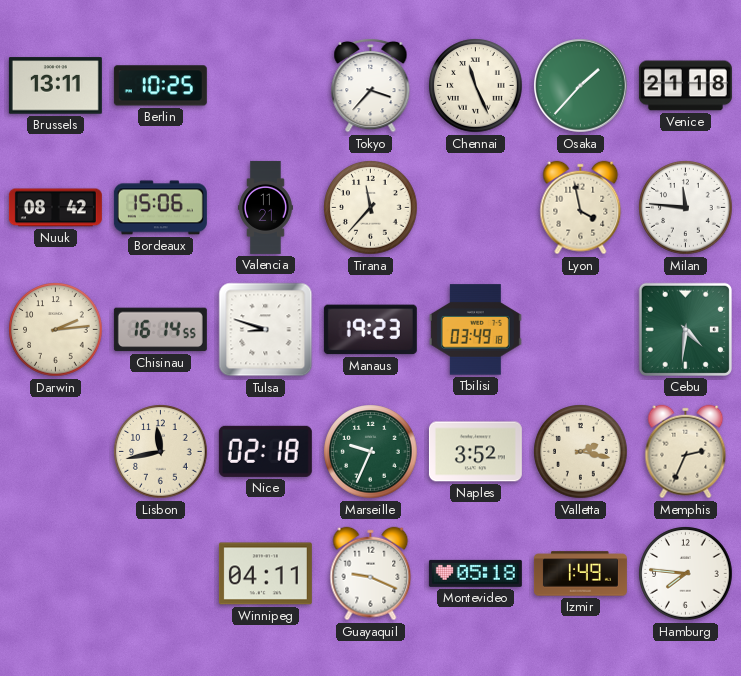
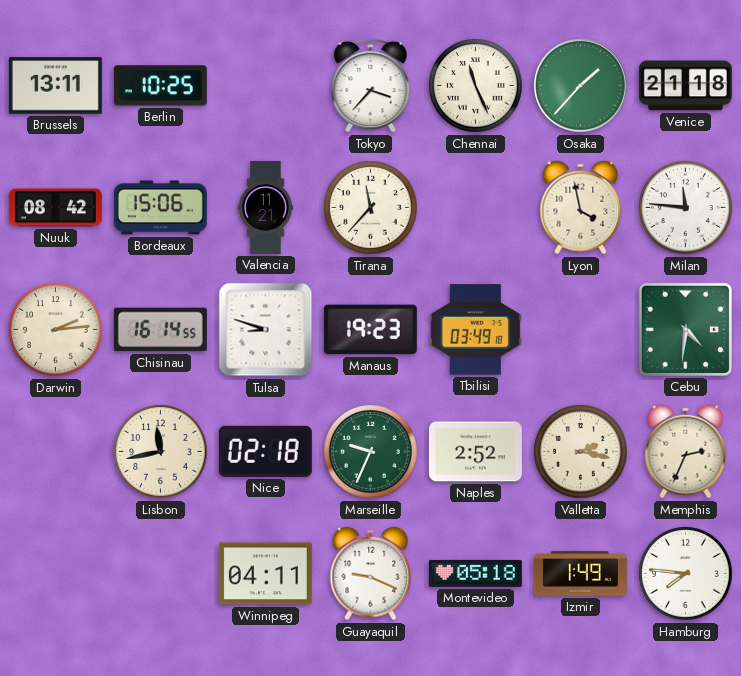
Naples: 3:52 -> 2:52 (475, 452)
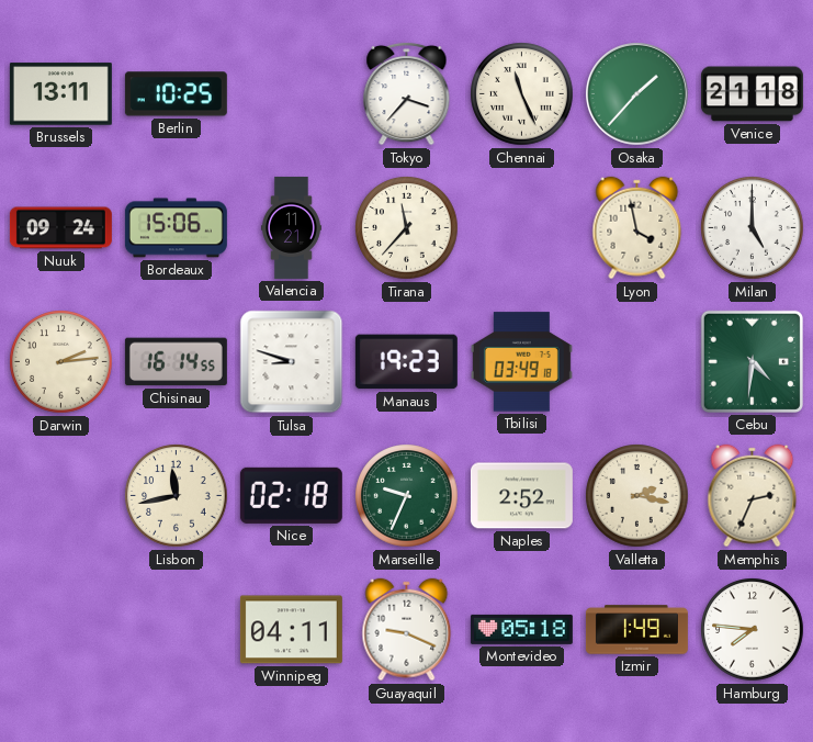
Nuuk: 08:42 -> 09:24 (60, 228)
Milan: 11:46 -> 5:00 (753, 228)
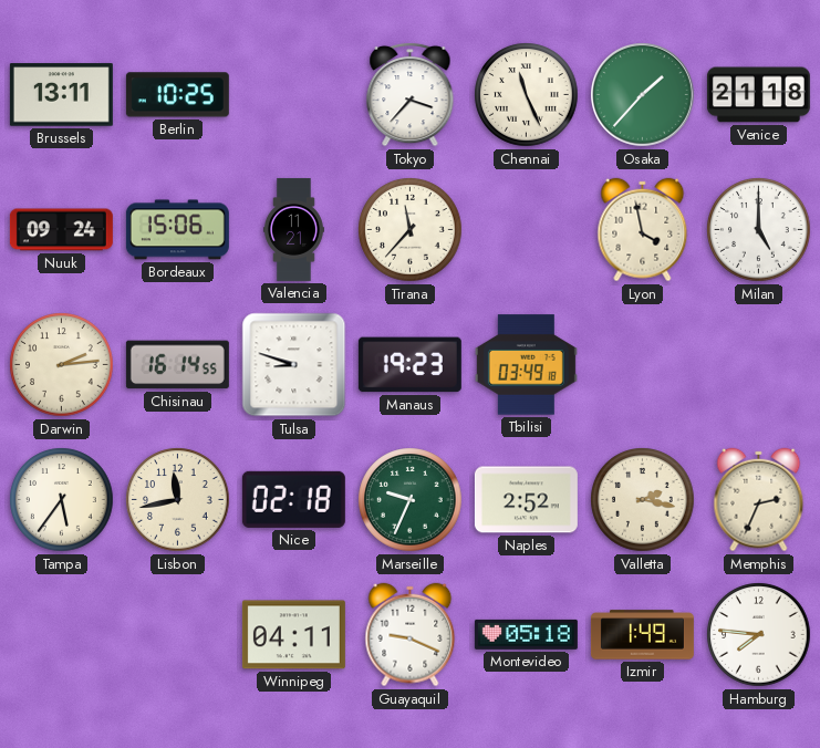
Cebu: 4:31 -> none (752, 361)
Tampa: none -> 5:36 (62, 500)
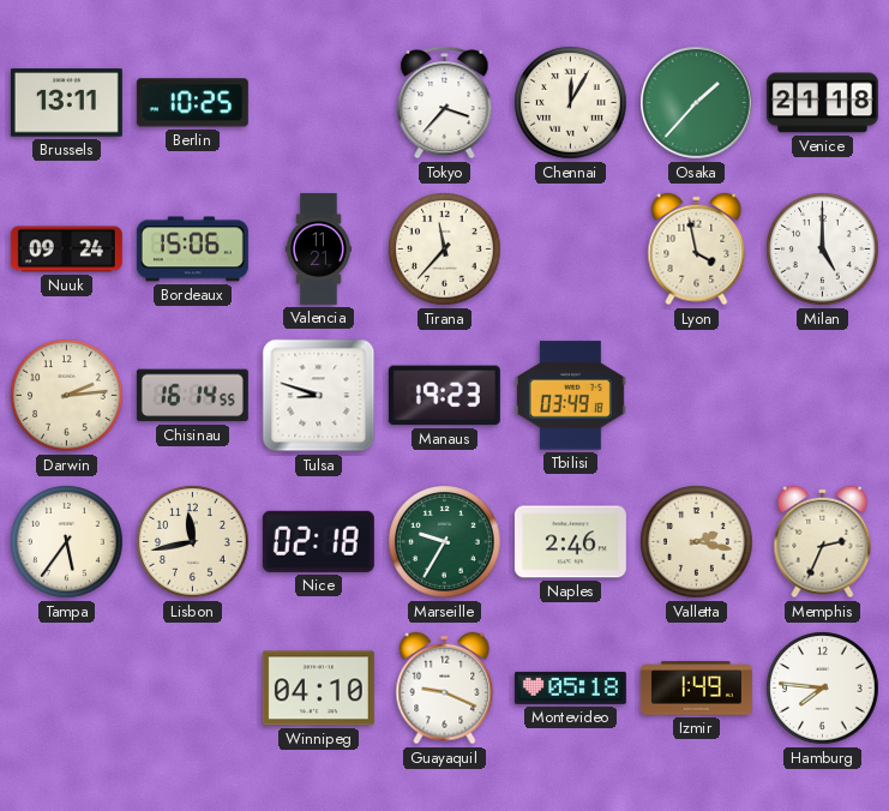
Chennai: 11:26 -> 12:05 (571, 103)
Marseille: 9:34 -> 9:35 (445, 542)
Naples: 2:52 -> 2:46 (570, 542)
Winnipeg: 04:11 -> 04:10 (318, 689)
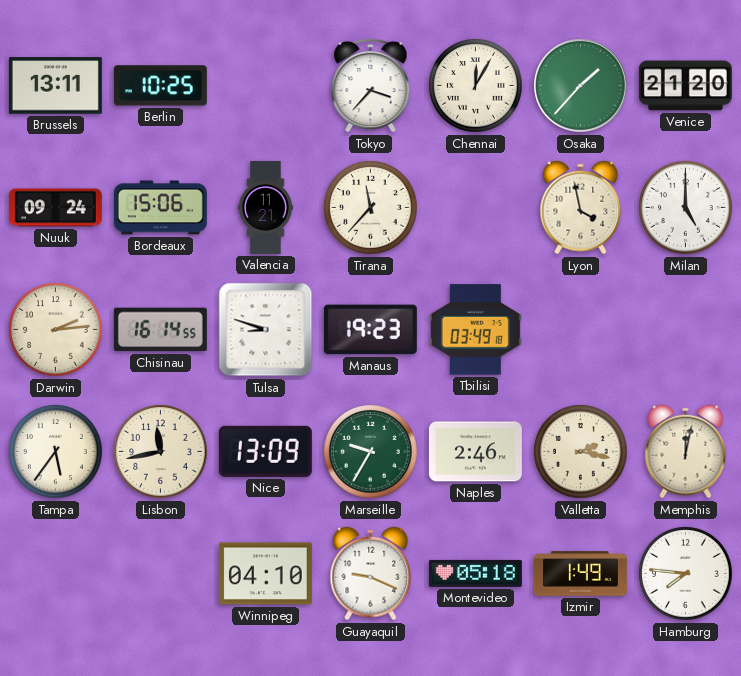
Venice: 21:18 -> 21:20 (685, 86)
Nice: 02:18 -> 13:09 (265, 451)
Memphis: 2:34 -> 12:02 (686, 452)
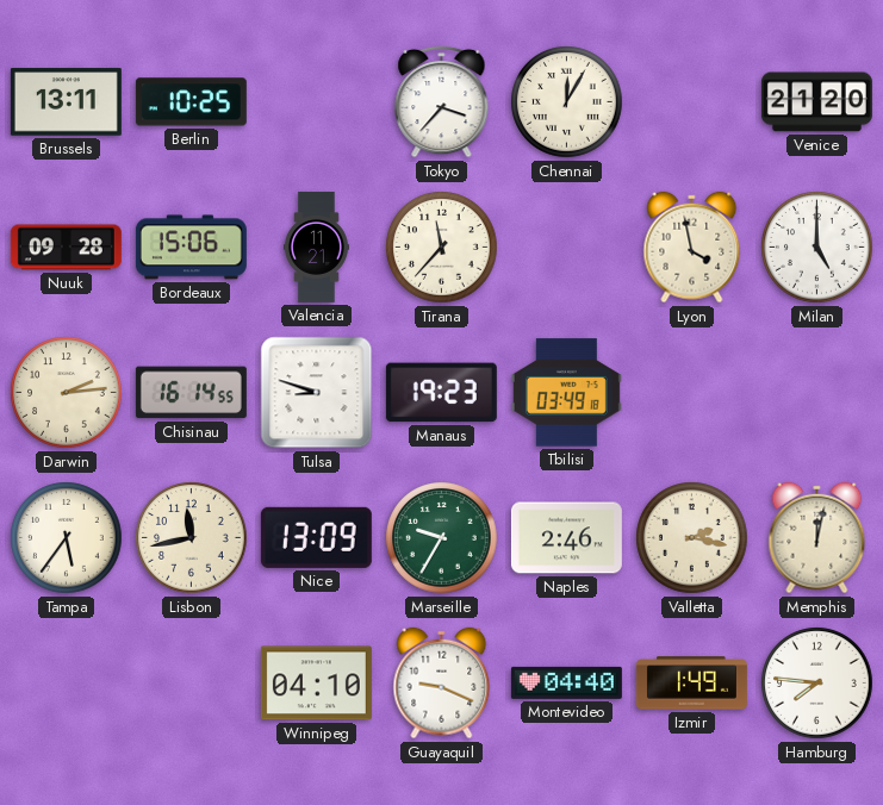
Osaka: 1:37 -> none (581, 86)
Nuuk: 09:24 -> 09:28 (66, 248)
Montevideo: 05:18 -> 04:40 (566, 682)
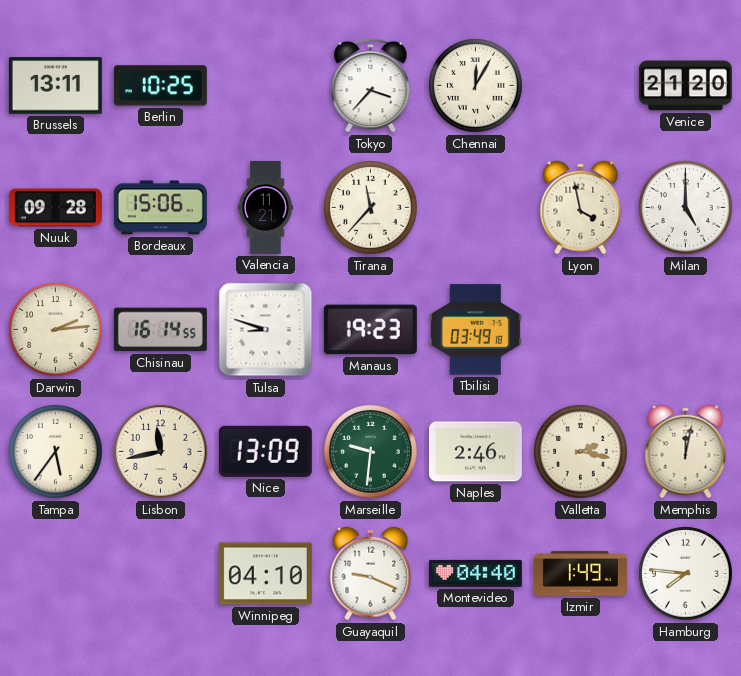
Marseille: 9:35 -> 9:31 (371, 452)
